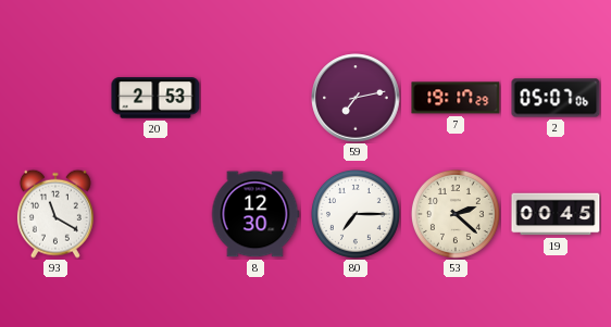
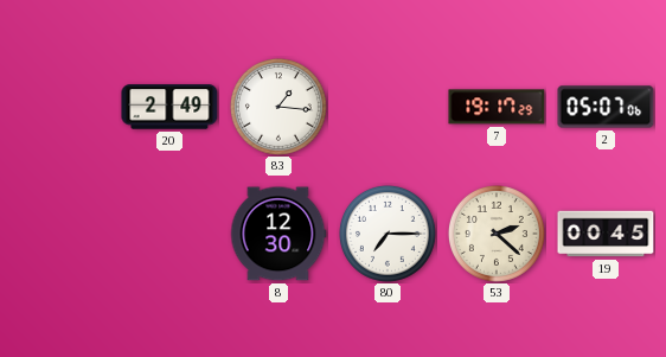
20: 2:53 -> 2:49 (169, 107)
83: none -> 1:16 (278, 107)
59: 7:13 -> none (356, 98)
93: 11:20 -> none (55, 214)
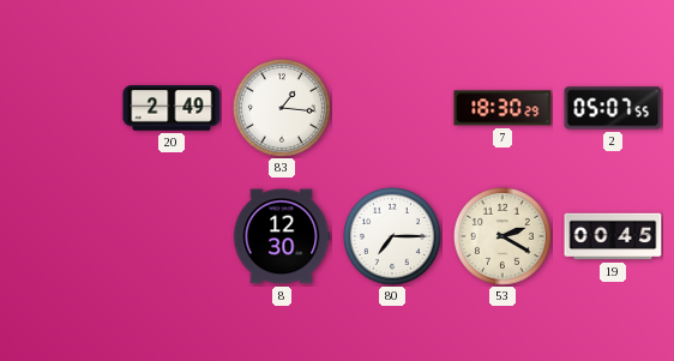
7: 19:17 -> 18:30 (503, 108)
2: 05:07:06 -> 05:07:55 (613, 108)
53: 2:22 -> 2:20 (503, 236)
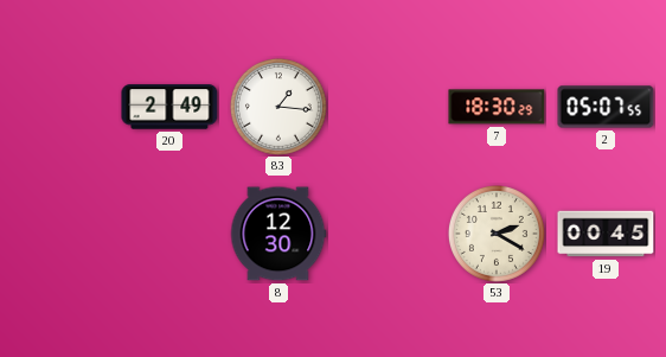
80: 7:15 -> none (392, 236)
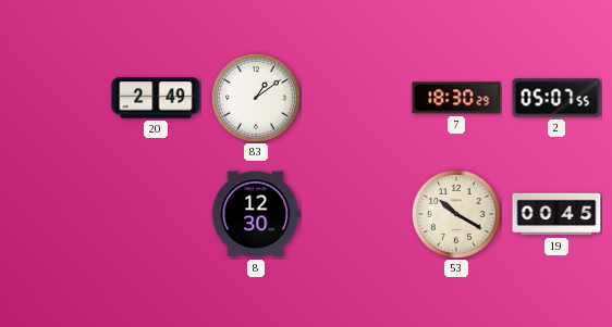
83: 1:16 -> 1:09 (256, 98)
53: 2:20 -> 10:20 (456, 214)
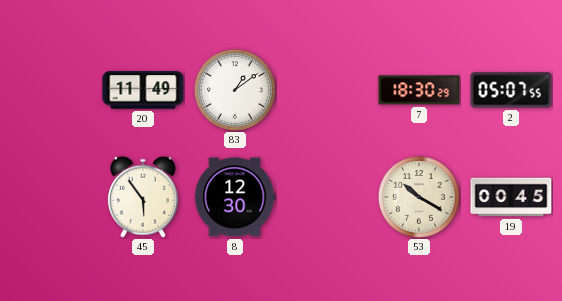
20: 2:49 -> 11:49 (143, 90)
45: none -> 5:54 (143, 197)
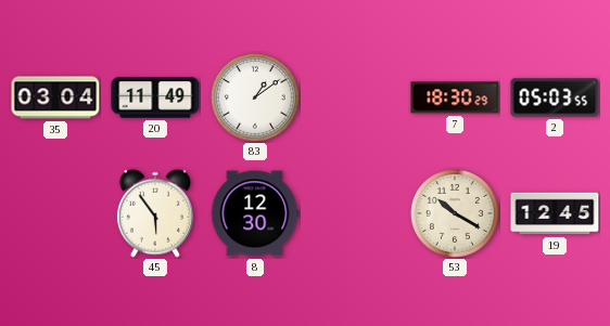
35: none -> 03:04 (55, 97)
2: 05:07 -> 05:03 (555, 97)
19: 00:45 -> 12:45 (555, 213)
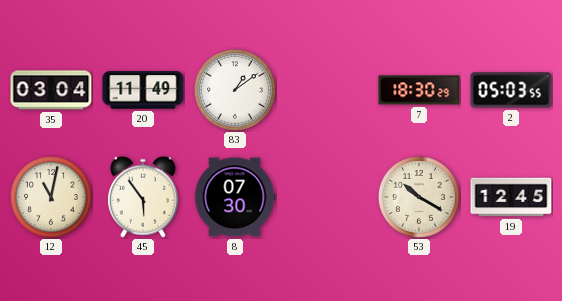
12: none -> 11:02 (51, 197)
8: 12:30 -> 07:30 (235, 197)
